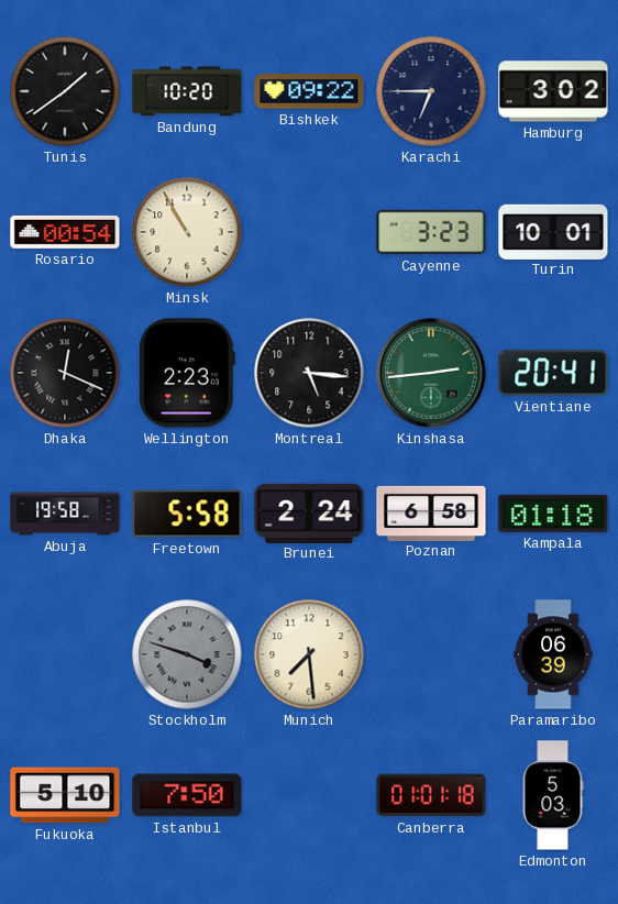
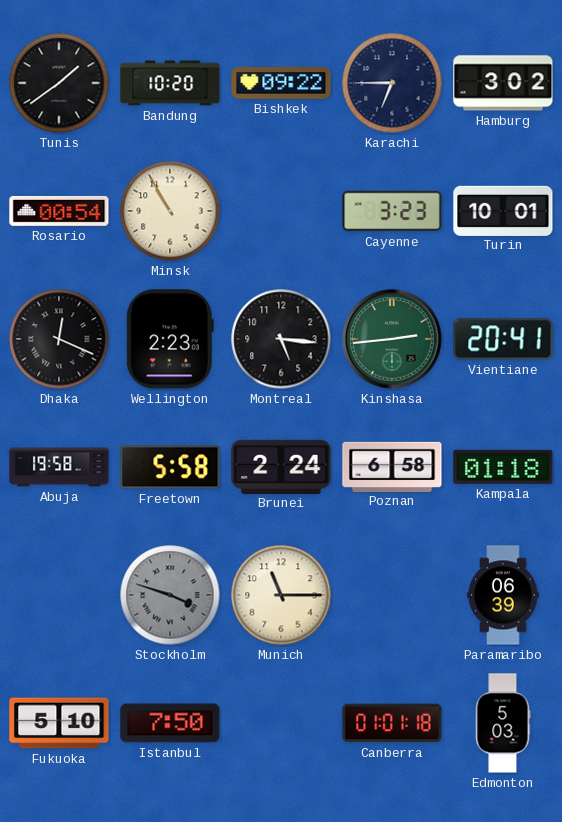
Munich: 7:29 -> 11:15 (281, 595)
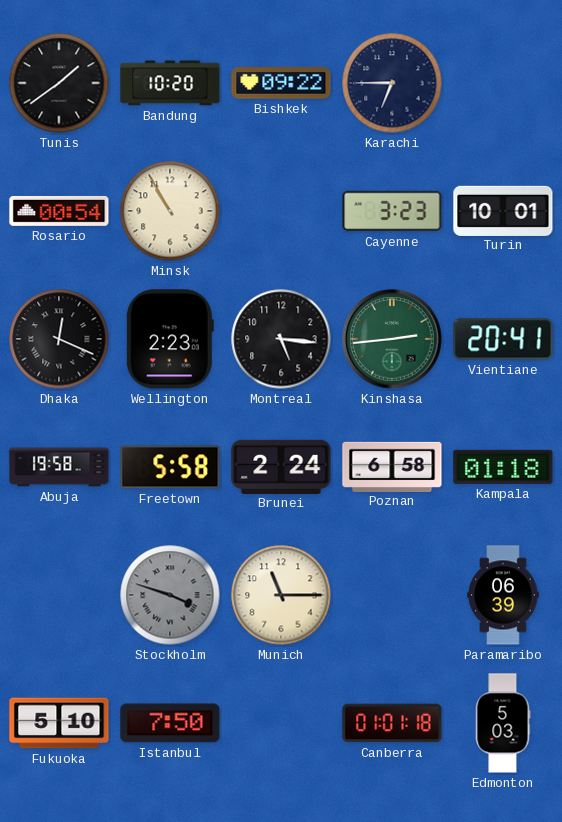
Hamburg: 3:02 -> none (503, 83)
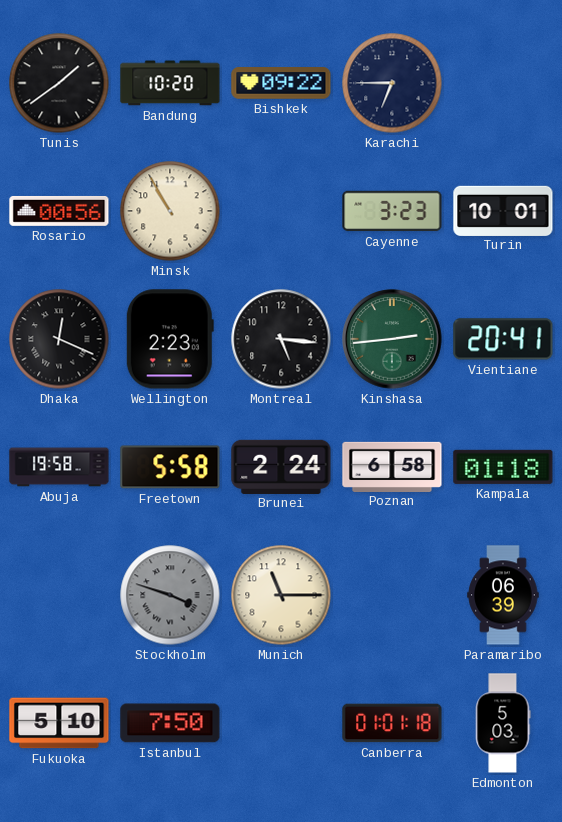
Rosario: 00:54 -> 00:56 (59, 211)
